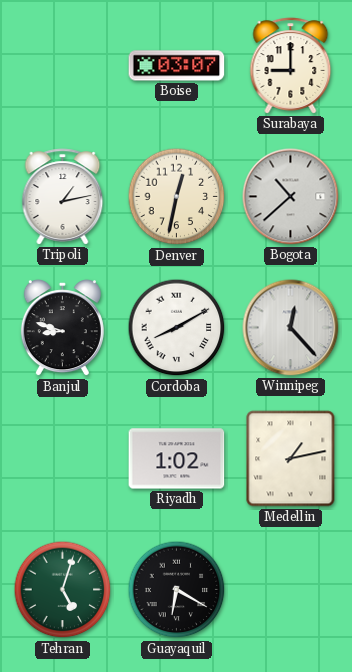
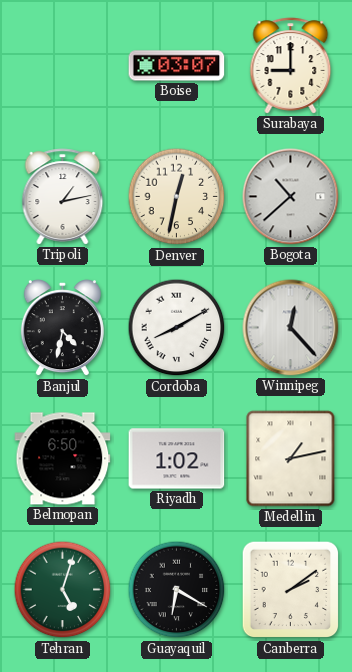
Banjul: 8:48 -> 4:32 (62, 328)
Belmopan: none -> 6:50 (63, 459)
Canberra: none -> 2:09 (291, 590)
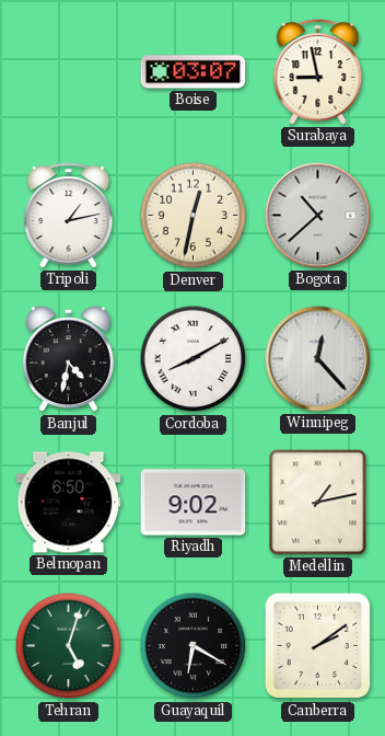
Surabaya: 9:00 -> 8:58 (318, 72)
Riyadh: 1:02 -> 9:02 (194, 503)
